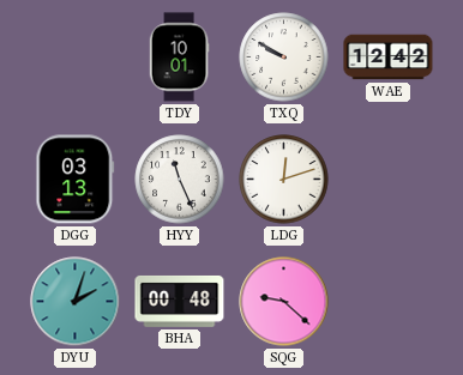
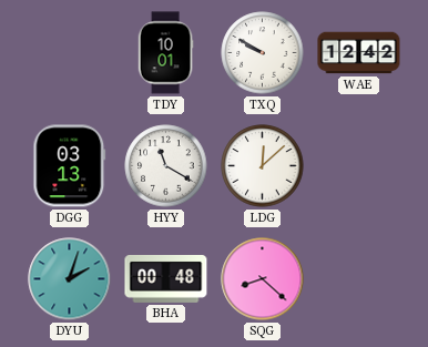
HYY: 11:26 -> 11:20 (166, 166)
LDG: 12:12 -> 12:08 (263, 166)
SQG: 9:22 -> 8:22 (263, 279)
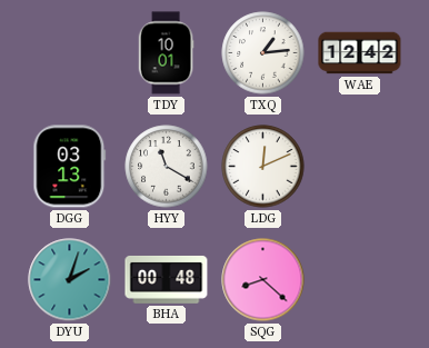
TXQ: 9:50 -> 1:14 (263, 53)
LDG: 12:08 -> 12:11 (263, 167)
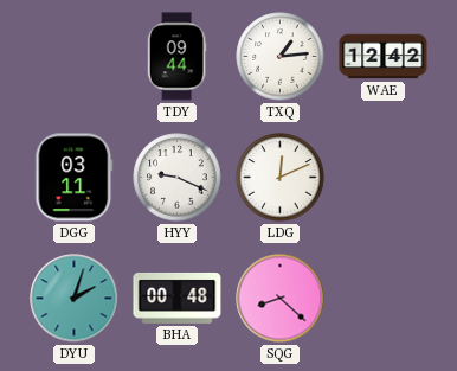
TDY: 10:01 -> 09:44 (176, 57)
DGG: 03:13 -> 03:11 (75, 178)
HYY: 11:20 -> 9:19 (178, 178)
